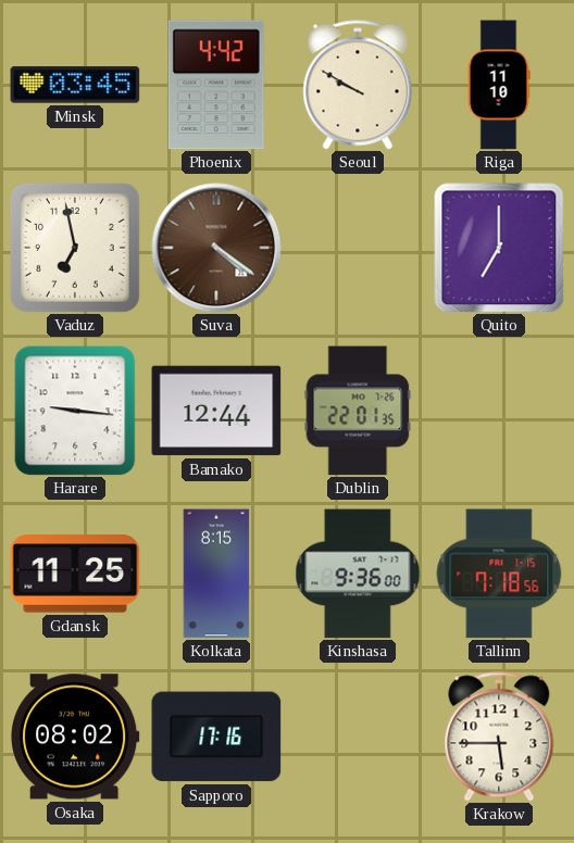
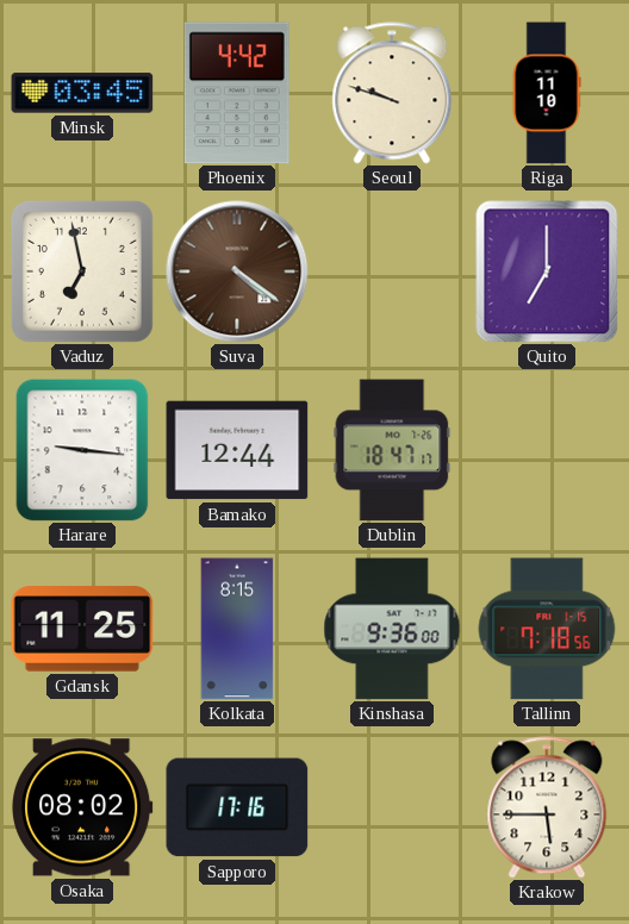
Seoul: 9:50 -> 9:48 (392, 93)
Dublin: 22:01 -> 18:47 (392, 450)
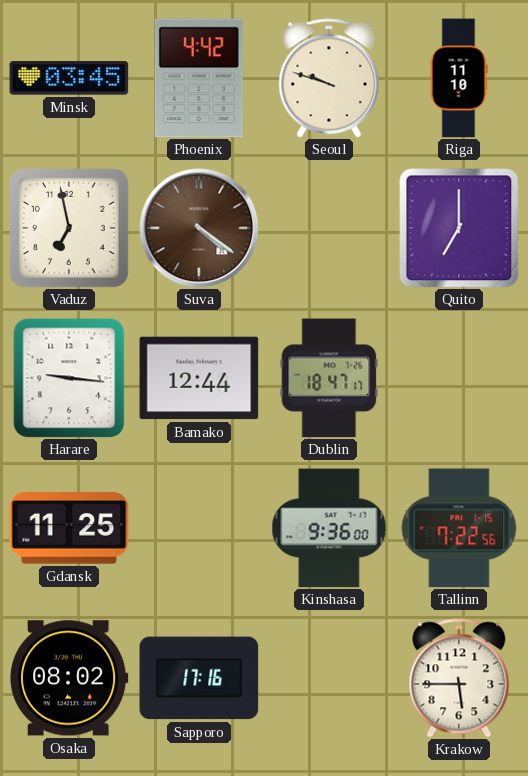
Kolkata: 8:15 -> none (237, 629)
Tallinn: 7:18 -> 7:22 (459, 528)
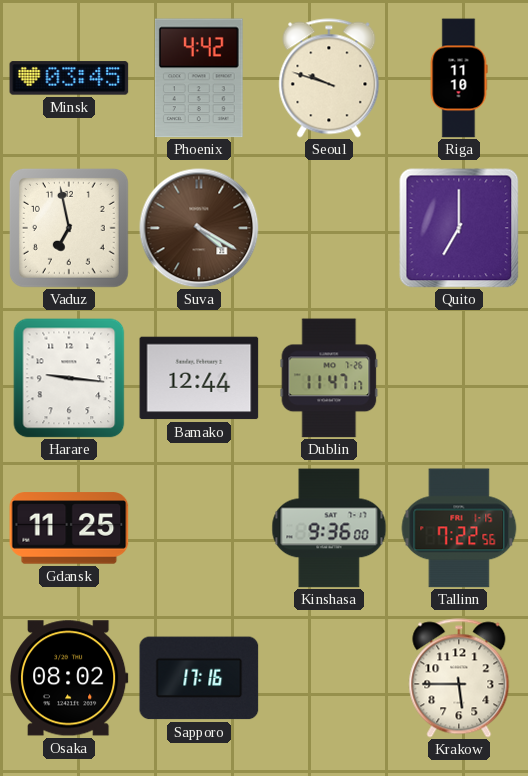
Suva: 4:21 -> 4:20 (199, 228)
Dublin: 18:47 -> 11:47 (329, 378)
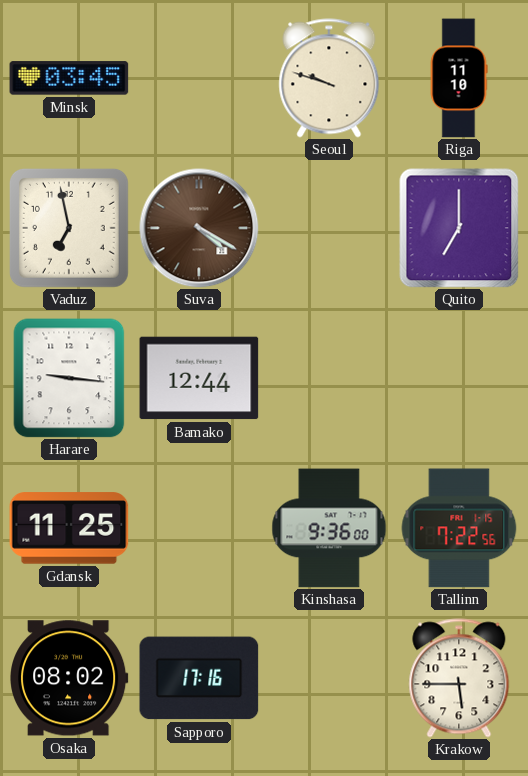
Phoenix: 4:42 -> none (199, 78)
Dublin: 11:47 -> none (329, 378)
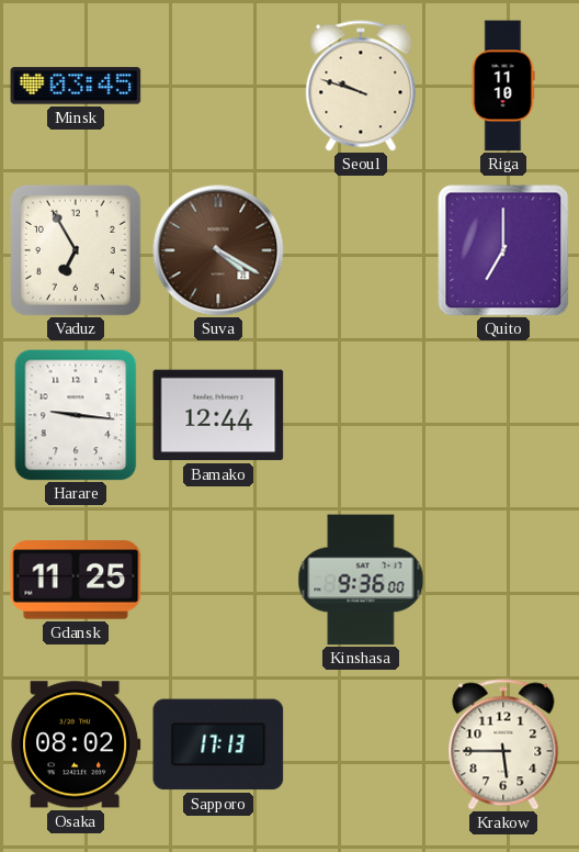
Vaduz: 6:58 -> 6:55 (76, 250)
Tallinn: 7:22 -> none (459, 528)
Sapporo: 17:16 -> 17:13 (218, 744)
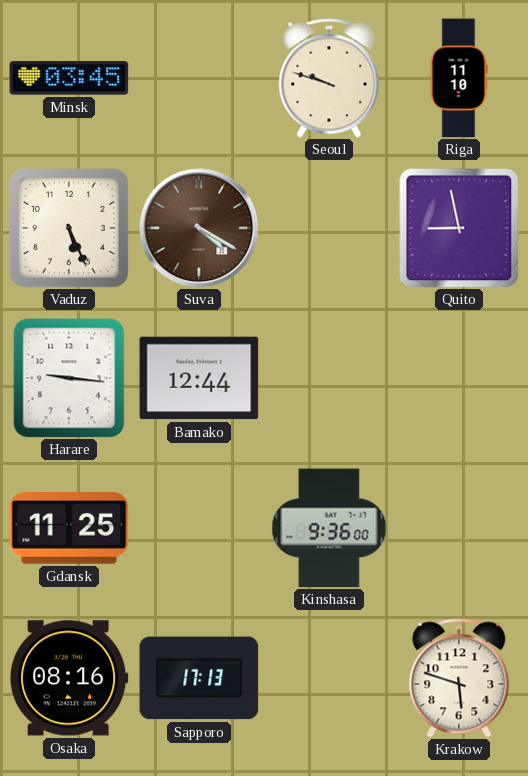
Vaduz: 6:55 -> 5:26 (69, 228)
Quito: 7:00 -> 8:58 (459, 228)
Osaka: 08:02 -> 08:16 (70, 678)
Krakow: 5:45 -> 5:48 (459, 678)
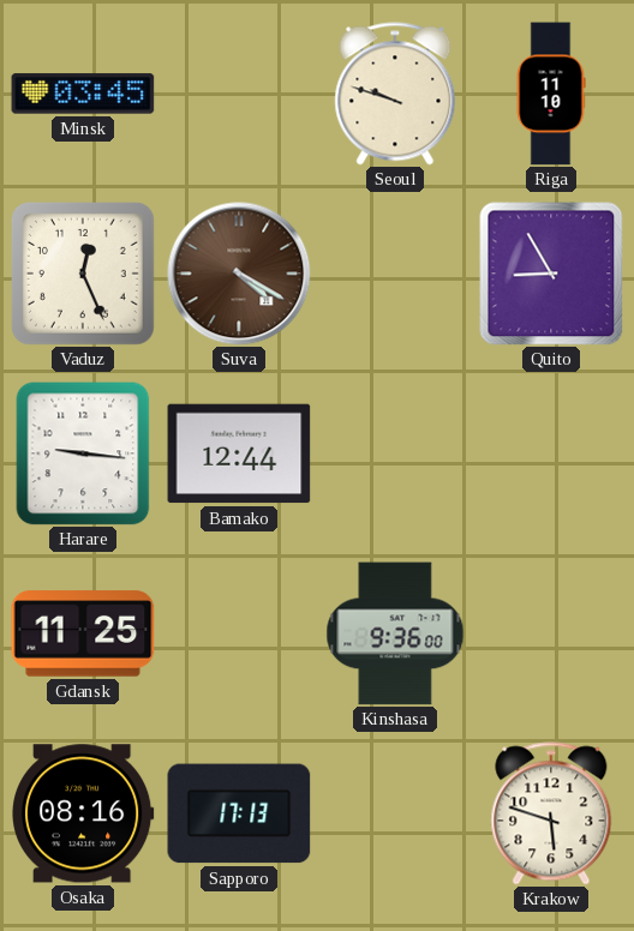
Vaduz: 5:26 -> 12:26 (83, 274)
Quito: 8:58 -> 8:55 (551, 274)
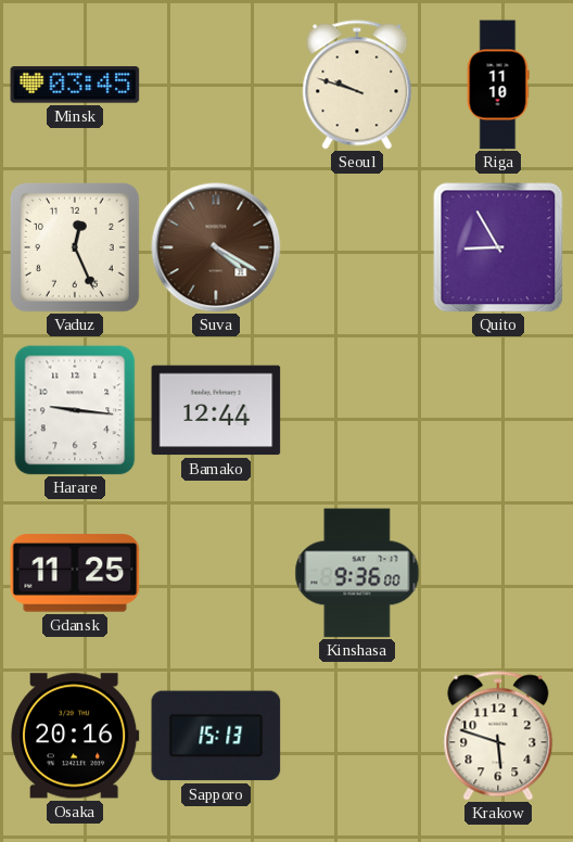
Osaka: 08:16 -> 20:16 (76, 736)
Sapporo: 17:13 -> 15:13 (216, 736)
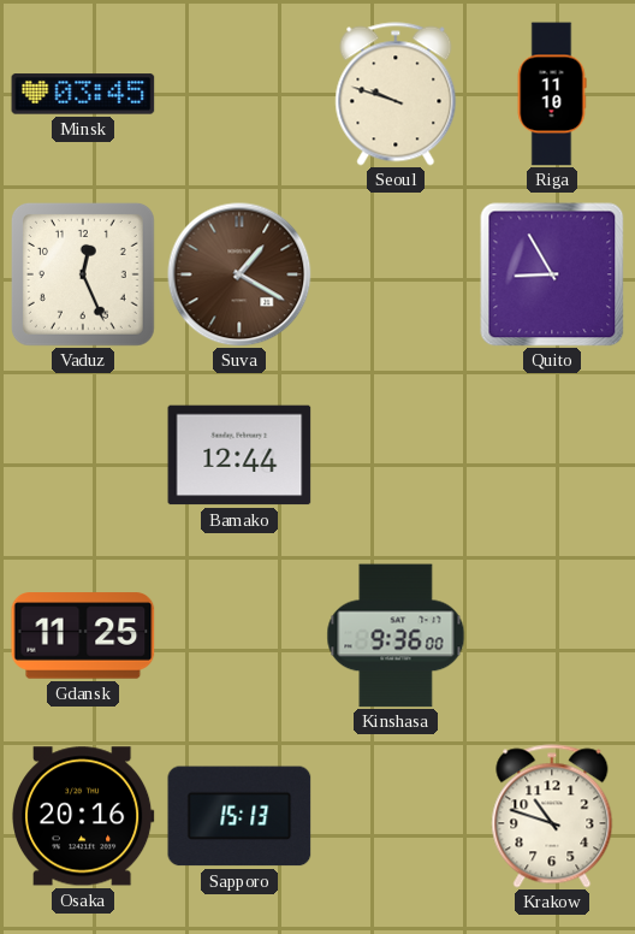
Suva: 4:20 -> 1:20 (239, 274)
Harare: 9:16 -> none (75, 410)
Krakow: 5:48 -> 10:48 (552, 816)
